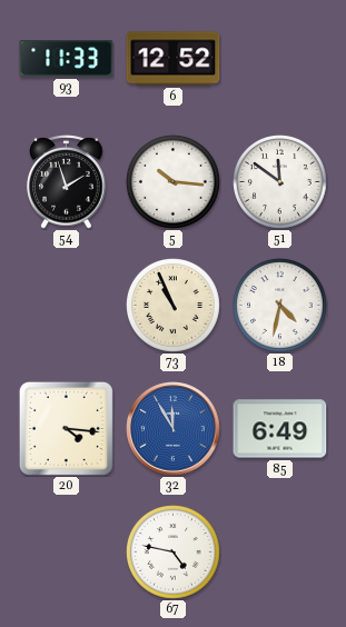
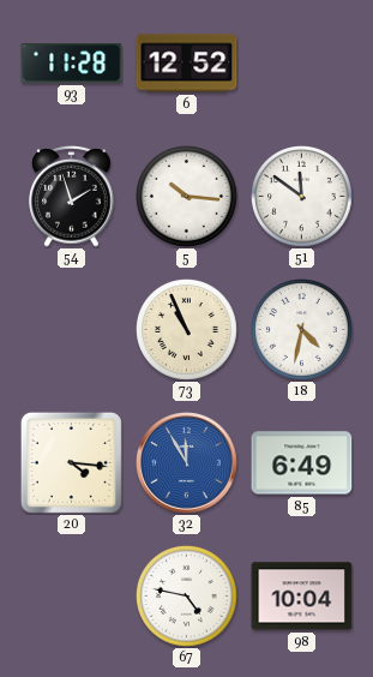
93: 11:33 -> 11:28 (72, 64)
98: none -> 10:04 (302, 597)
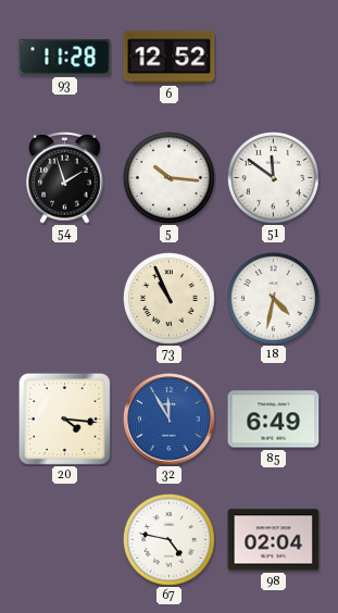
98: 10:04 -> 02:04 (274, 540)
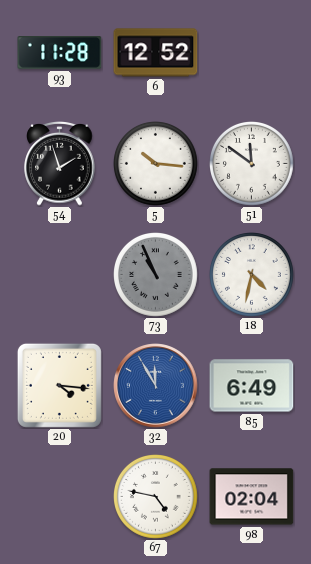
73 dial: cream -> grey (156, 275)
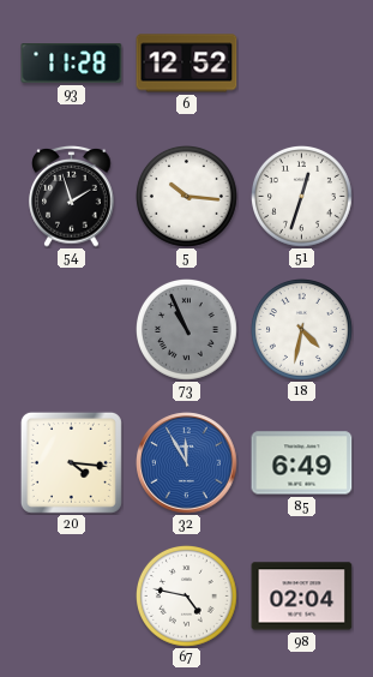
51: 11:51 -> 12:33 (302, 197)
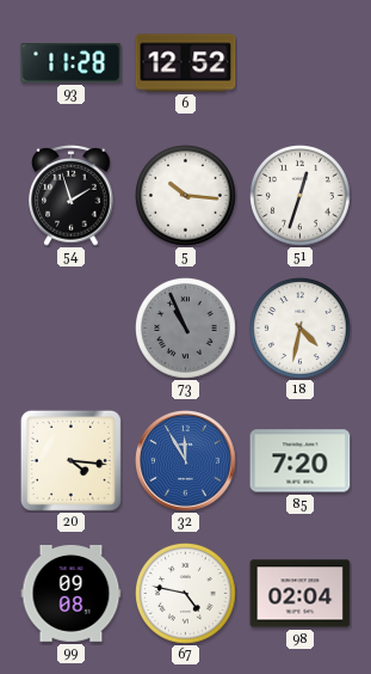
85: 6:49 -> 7:20 (301, 461)
99: none -> 09:08 (72, 594)
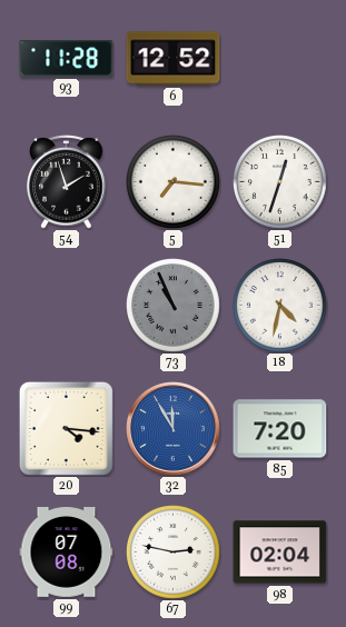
5: 10:16 -> 7:16 (174, 182)
99: 09:08 -> 07:08 (67, 553)
67: 4:47 -> 2:47 (174, 553)
